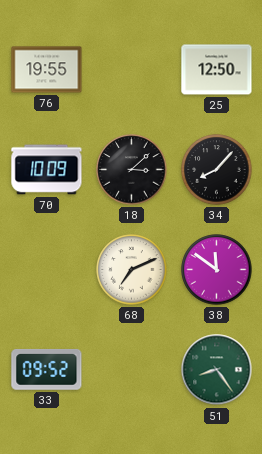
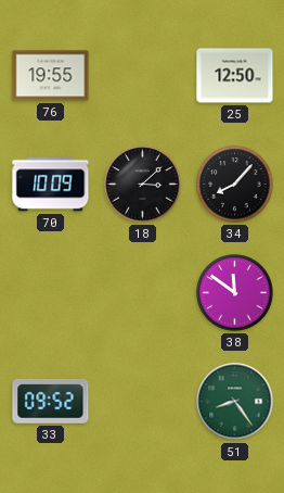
68: 7:11 -> none (132, 270)
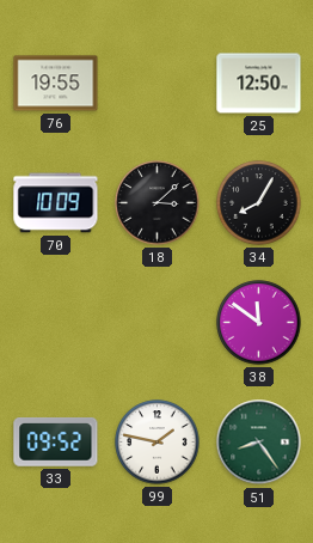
34: 8:07 -> 8:05 (259, 203)
99: none -> 1:47 (158, 443)
